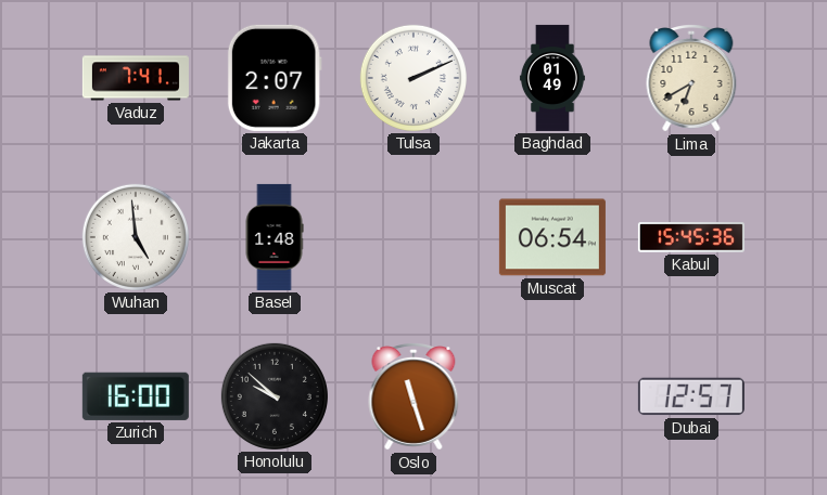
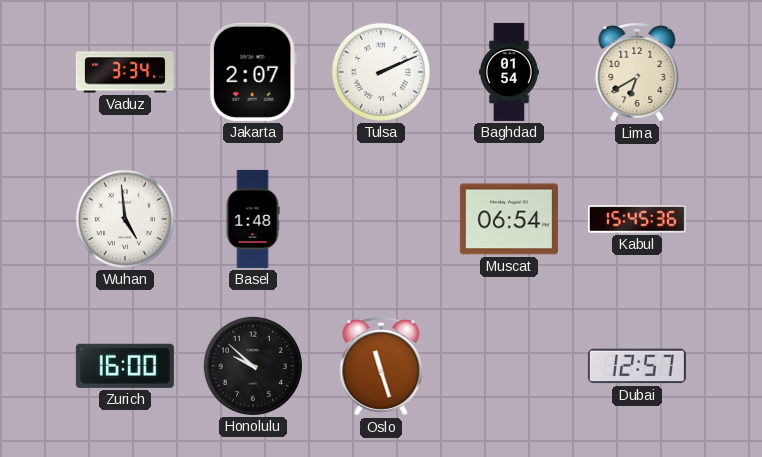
Vaduz: 7:41 -> 3:34 (125, 72)
Baghdad: 01:49 -> 01:54 (509, 72)
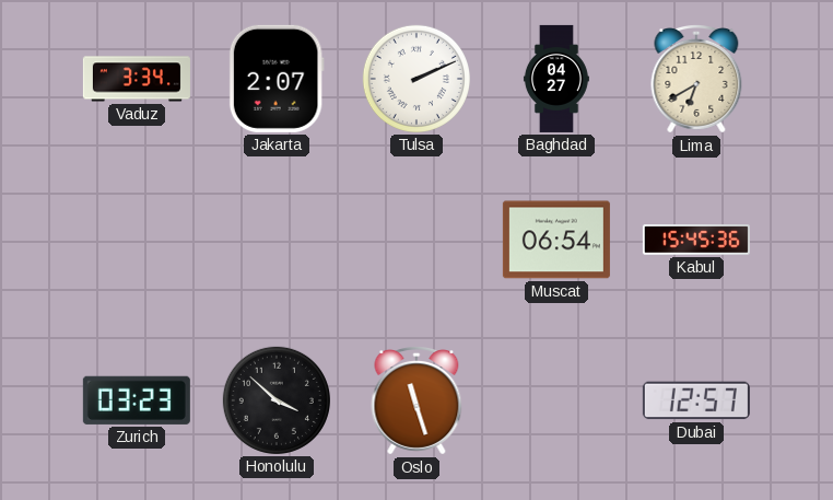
Baghdad: 01:54 -> 04:27 (556, 79)
Wuhan: 4:59 -> none (125, 219)
Basel: 1:48 -> none (253, 219)
Zurich: 16:00 -> 03:23 (137, 400)
Honolulu: 9:52 -> 3:52 (277, 400)
